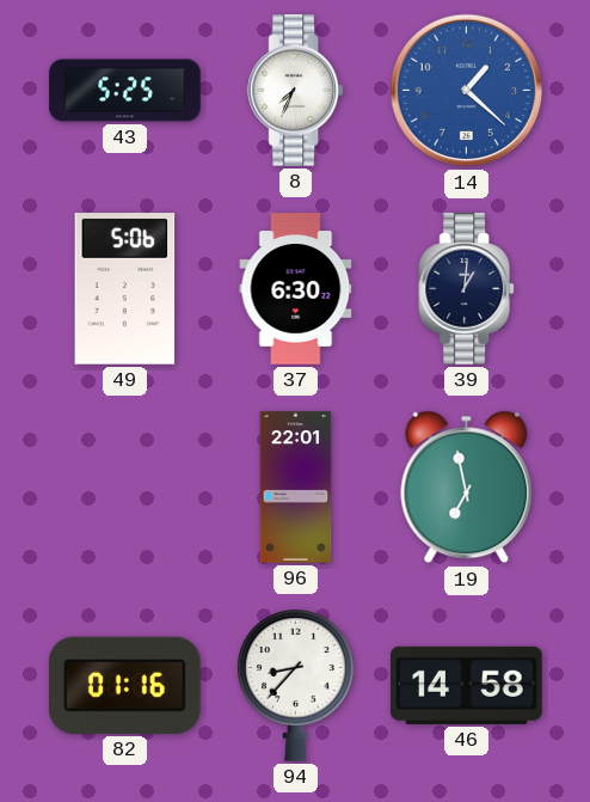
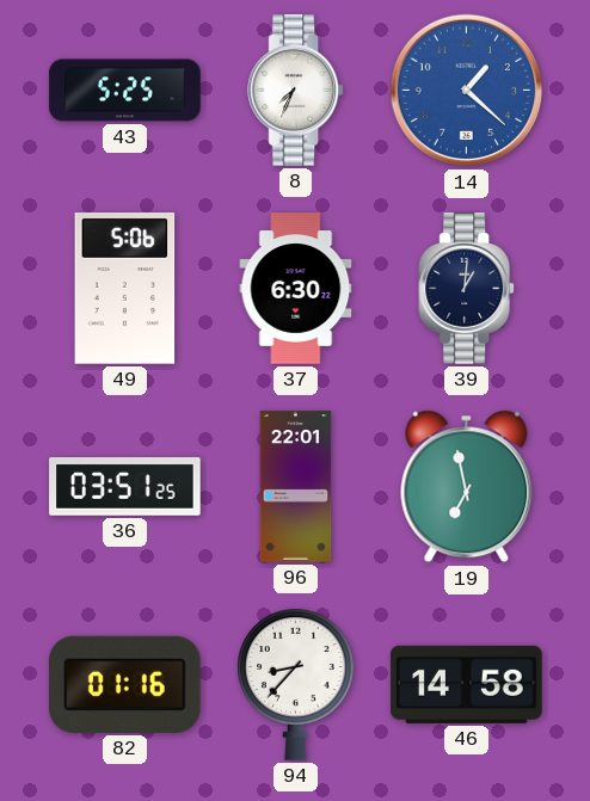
36: none -> 03:51 (125, 487)
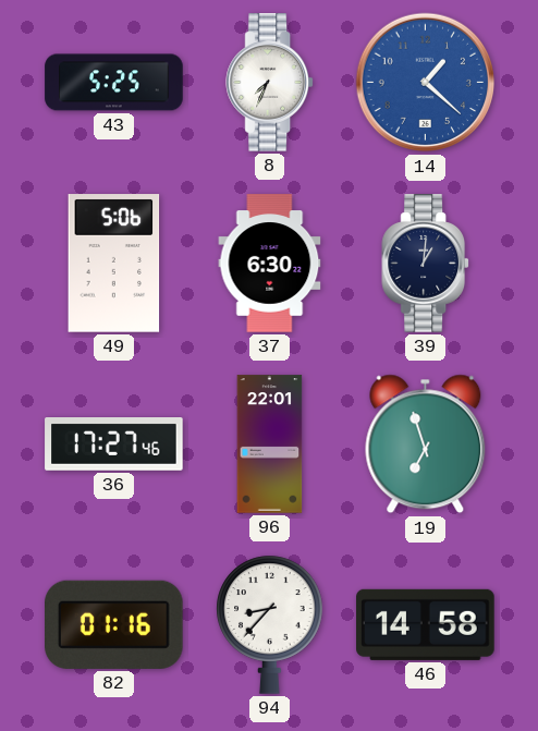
36: 03:51 -> 17:27 (114, 444)
19: 6:58 -> 6:57 (426, 444)
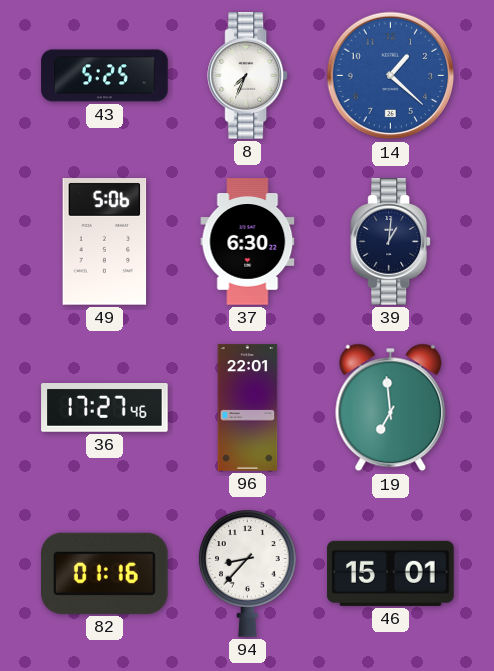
19: 6:57 -> 6:59 (391, 408)
46: 14:58 -> 15:01 (391, 573)
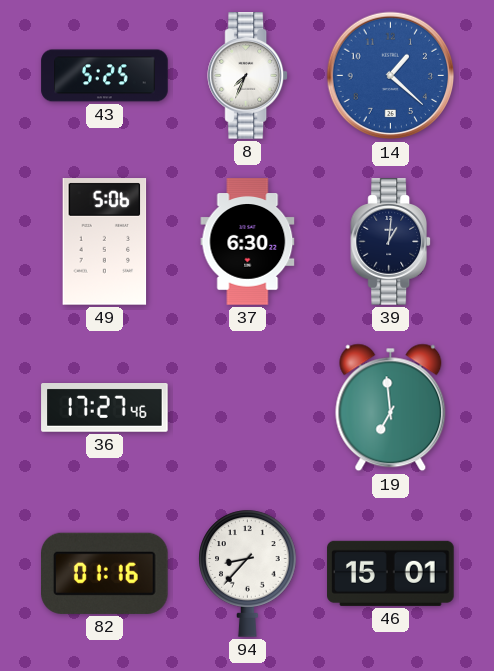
96: 22:01 -> none (248, 408)
